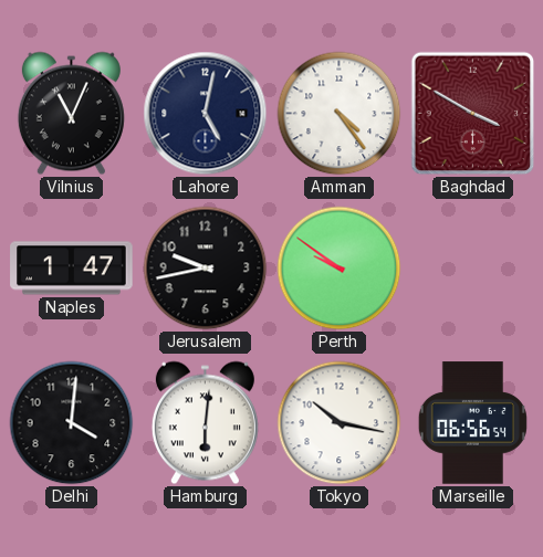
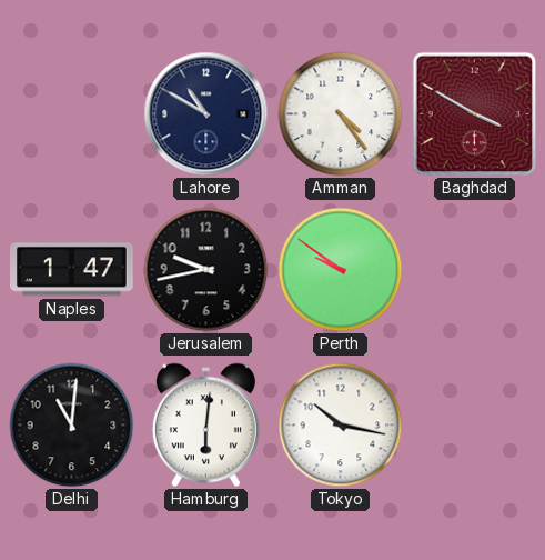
Vilnius: 11:04 -> none (71, 114)
Lahore: 5:02 -> 10:50 (206, 114)
Delhi: 4:01 -> 11:01 (72, 426)
Marseille: 06:56 -> none (472, 423)
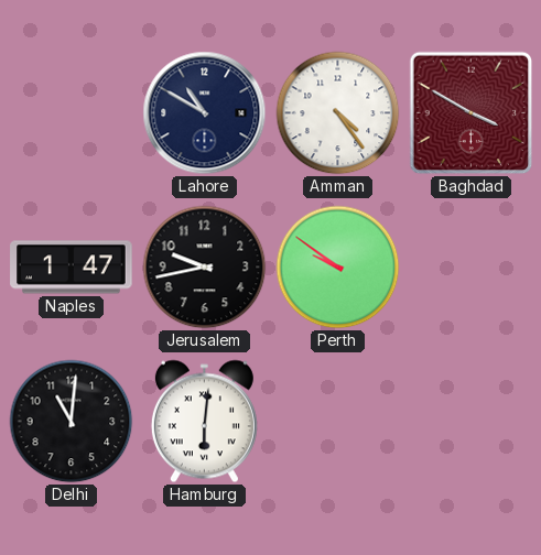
Tokyo: 10:17 -> none (341, 426)
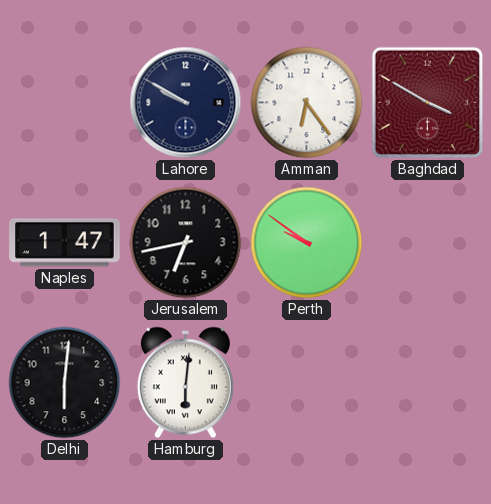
Lahore: 10:50 -> 9:50 (186, 103)
Amman: 4:24 -> 6:24 (307, 103)
Jerusalem: 9:43 -> 6:43 (186, 243)
Delhi: 11:01 -> 6:01 (65, 383)
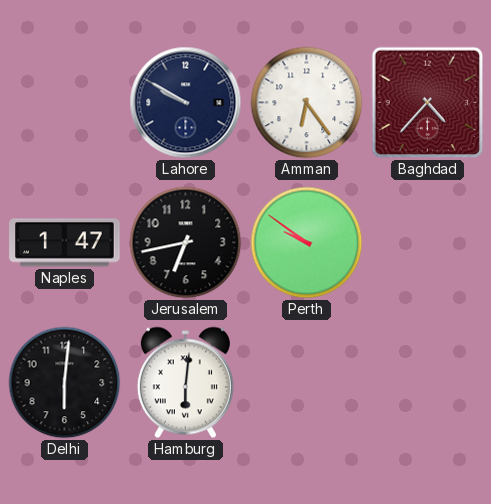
Baghdad: 3:50 -> 4:37 (428, 103)
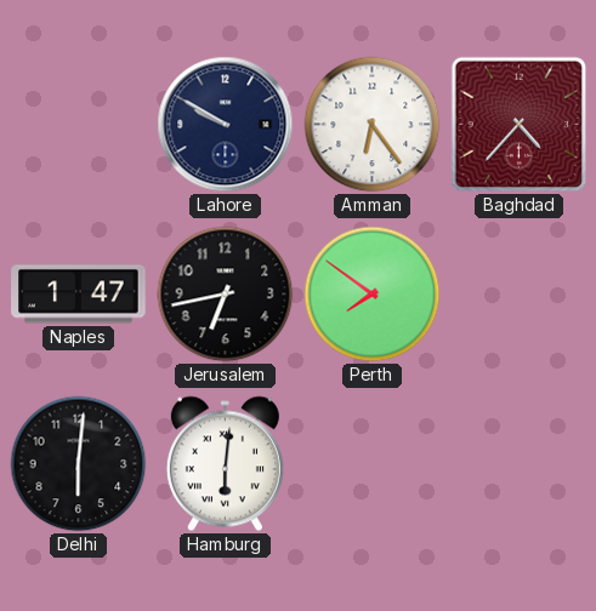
Perth: 9:51 -> 7:51 (373, 295)
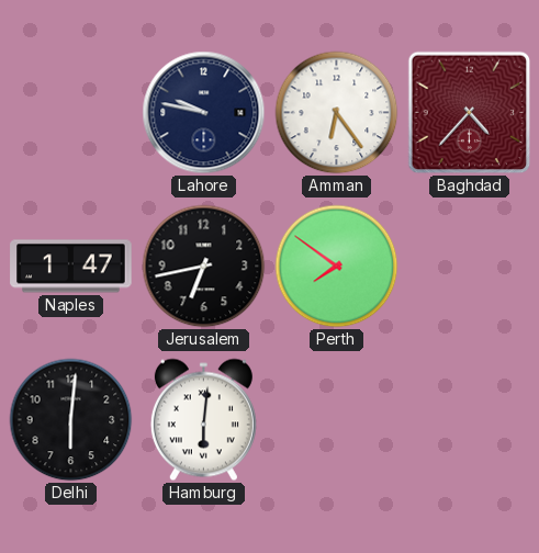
Lahore: 9:50 -> 9:47 (204, 113)
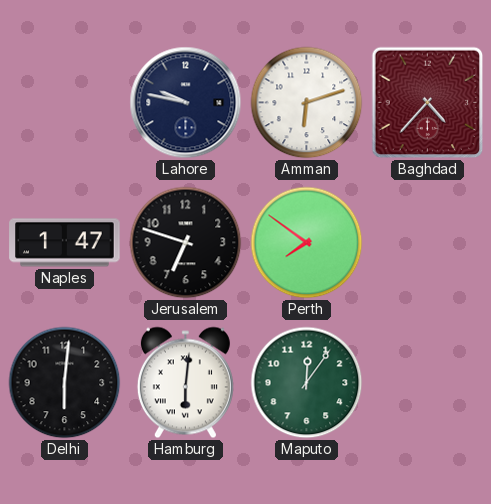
Amman: 6:24 -> 6:12 (307, 103)
Jerusalem: 6:43 -> 6:48 (186, 243)
Maputo: none -> 12:06 (307, 383)
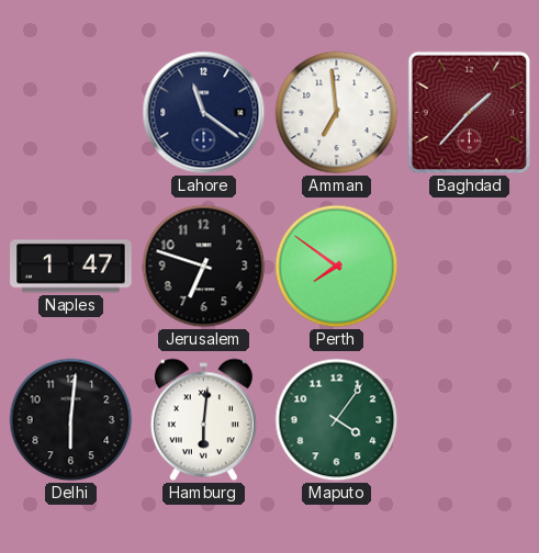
Lahore: 9:47 -> 11:21 (204, 113)
Amman: 6:12 -> 6:59 (337, 113)
Baghdad: 4:37 -> 1:37 (470, 113)
Maputo: 12:06 -> 4:06 (337, 420)
